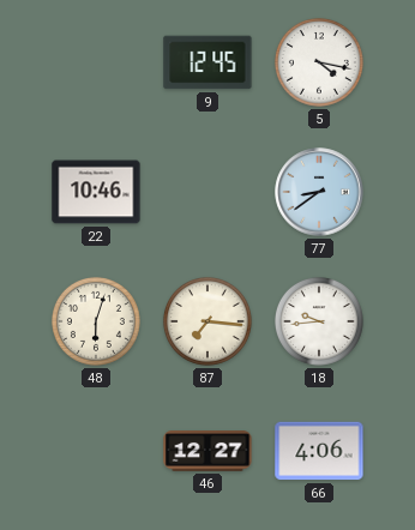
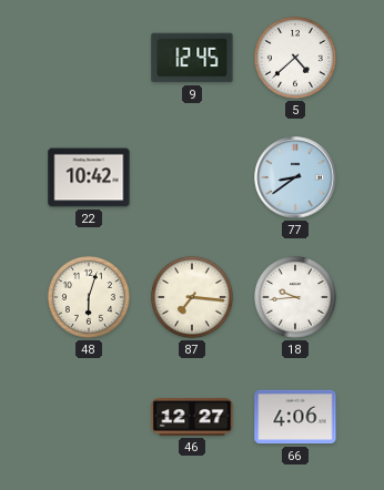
5: 4:17 -> 4:38 (295, 58)
22: 10:46 -> 10:42 (89, 177)
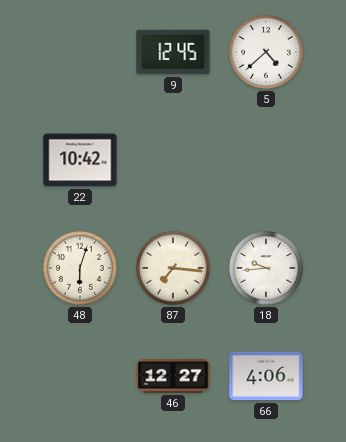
77: 8:39 -> none (295, 177)
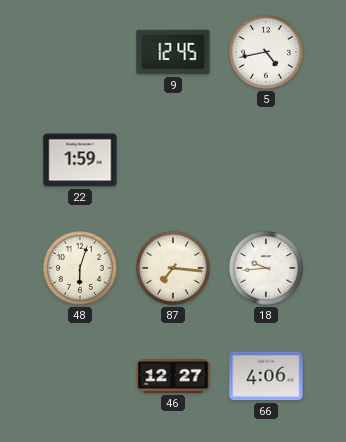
5: 4:38 -> 4:43 (266, 52)
22: 10:42 -> 1:59 (80, 160)
